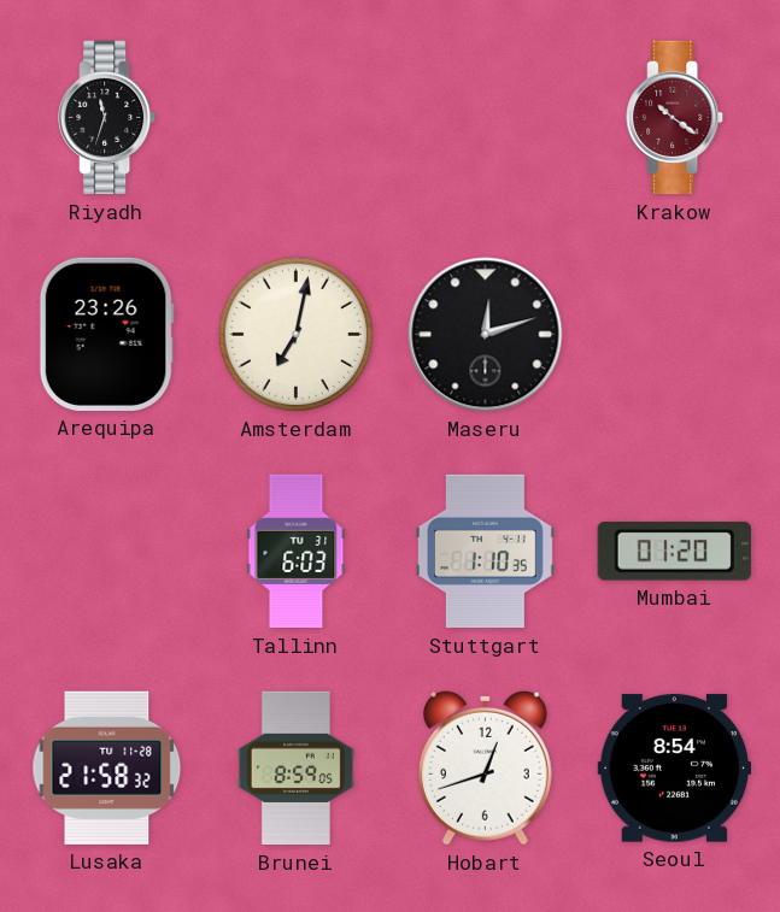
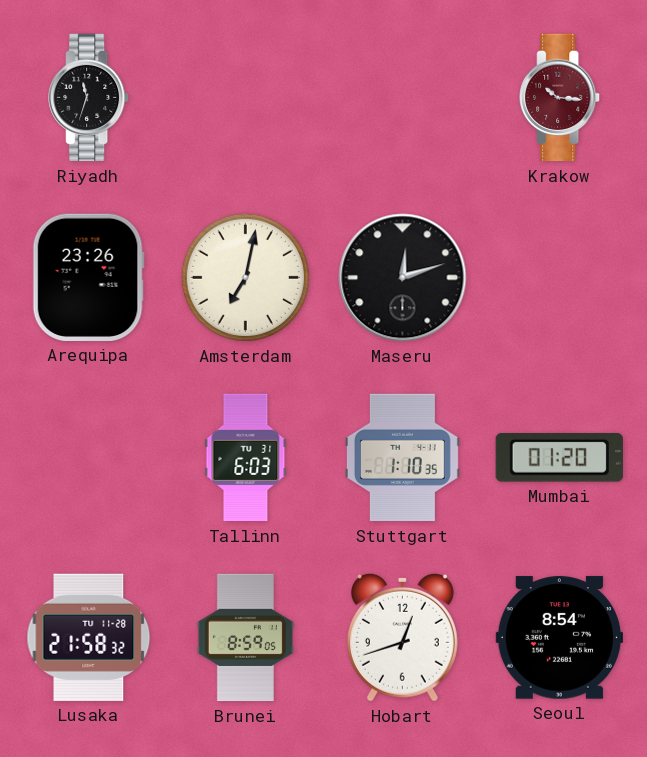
Krakow: 10:21 -> 10:16 (560, 98)
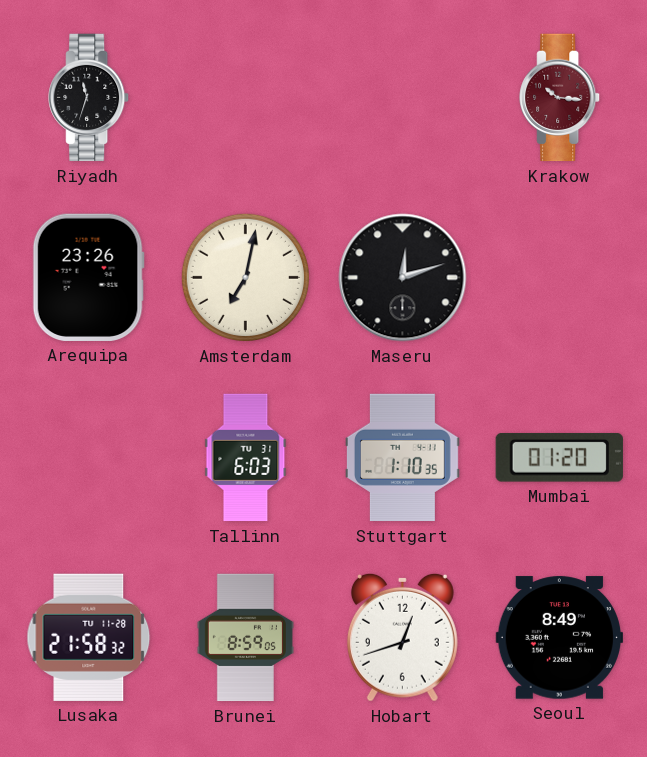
Seoul: 8:54 -> 8:49 (559, 638)
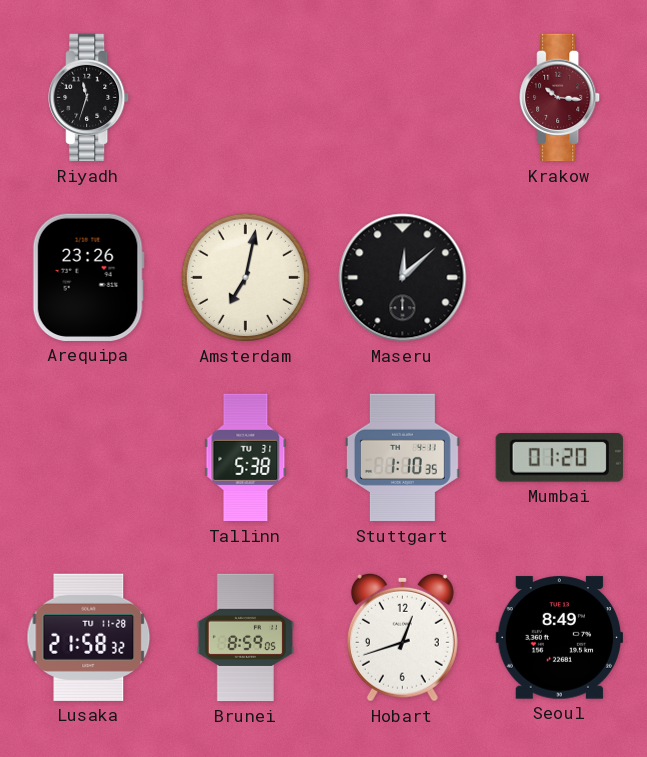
Maseru: 12:12 -> 12:08 (403, 278)
Tallinn: 6:03 -> 5:38 (246, 458)
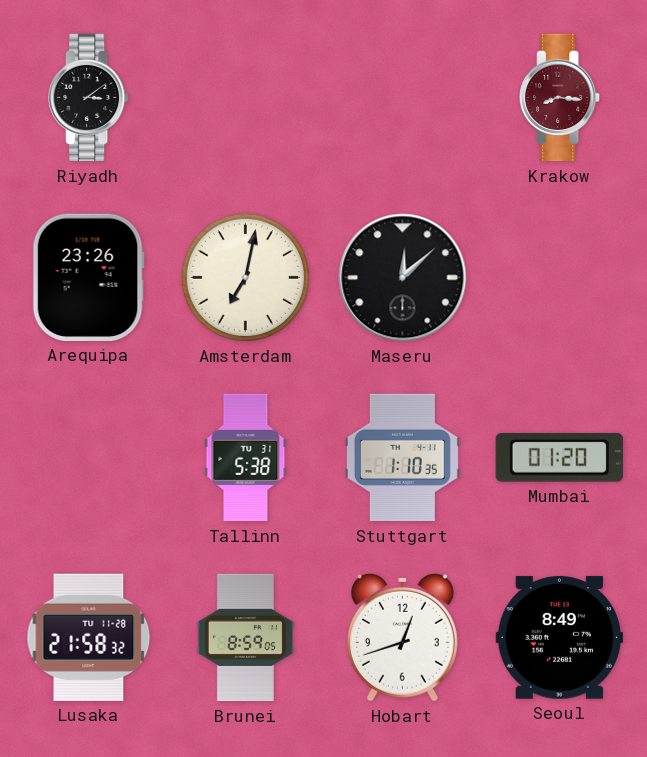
Riyadh: 11:33 -> 3:09 (89, 98)
Krakow: 10:16 -> 8:16 (560, 98)
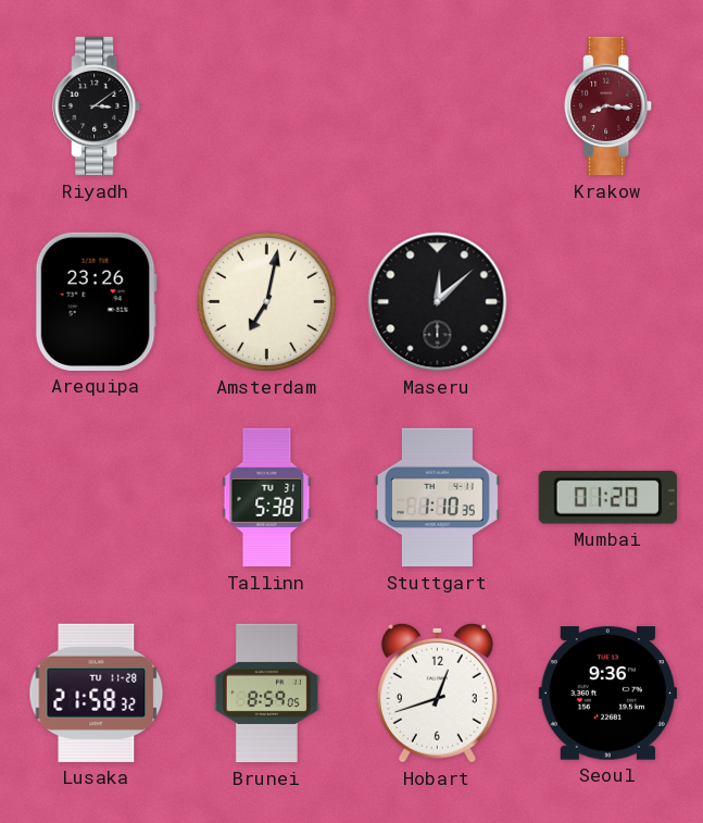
Seoul: 8:49 -> 9:36 (607, 694)
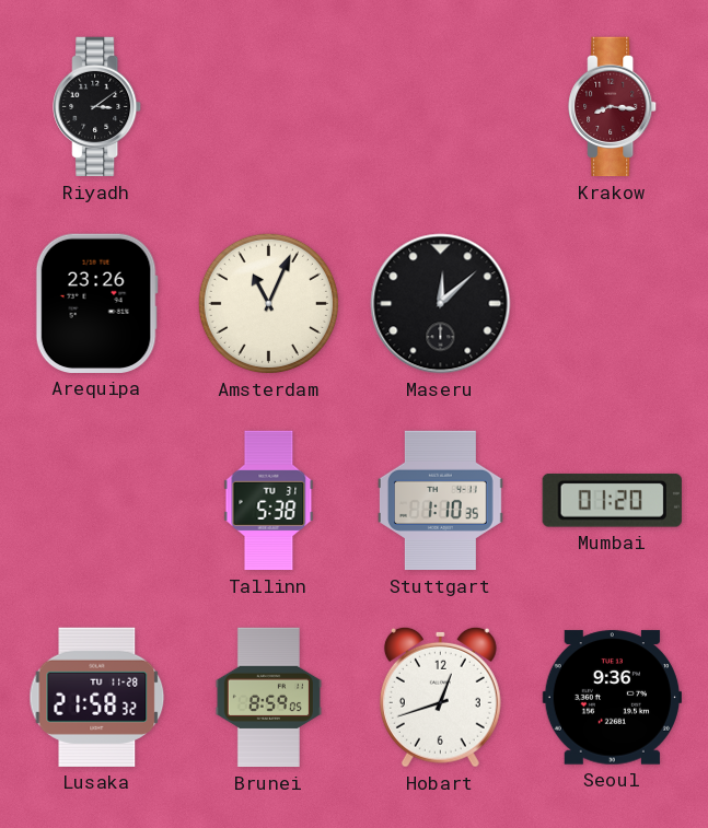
Amsterdam: 7:02 -> 11:04 (268, 303)
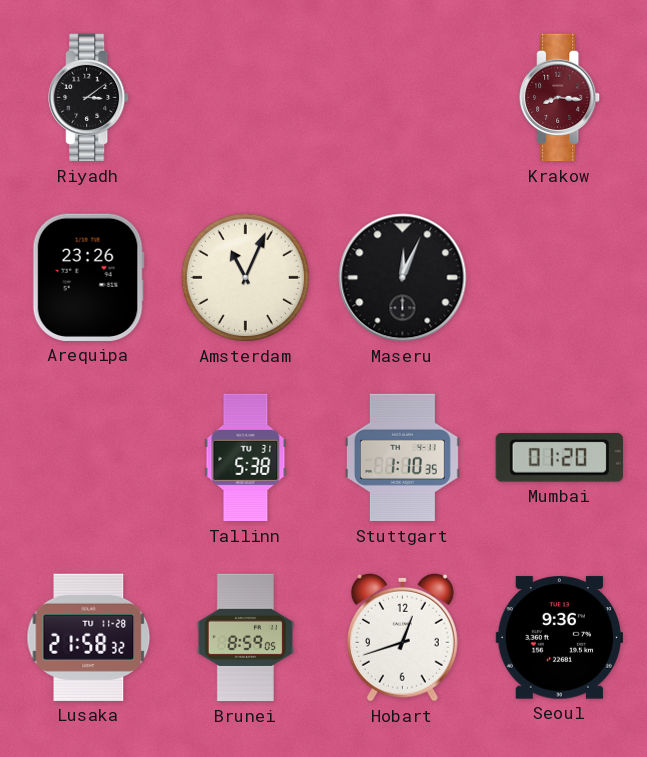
Maseru: 12:08 -> 12:04 (403, 278)
